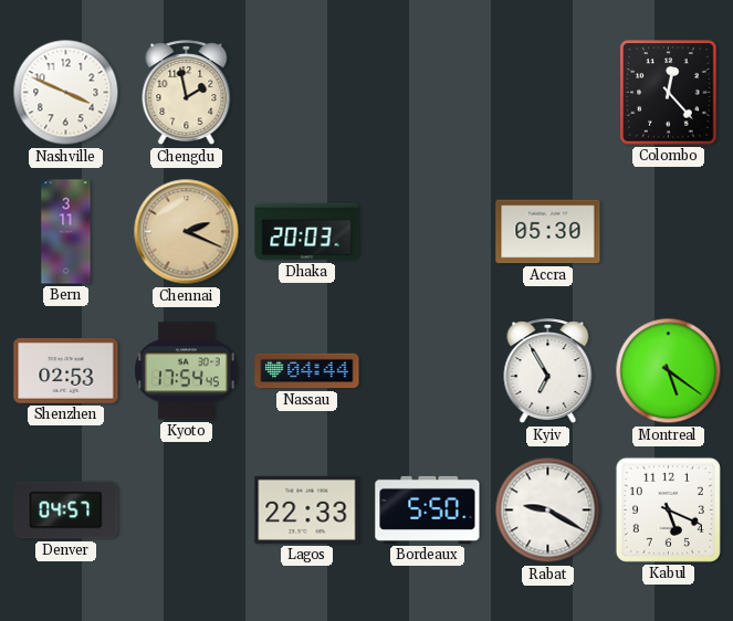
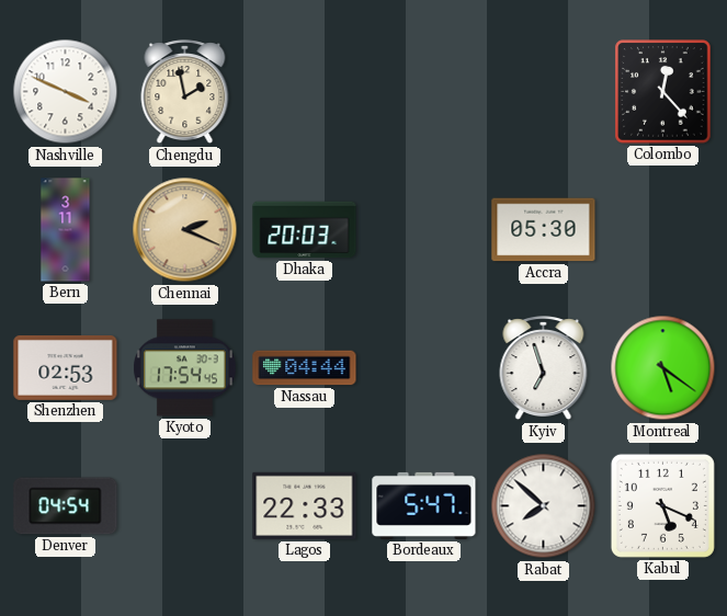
Kyiv: 6:55 -> 6:57 (544, 368)
Denver: 04:57 -> 04:54 (66, 506)
Bordeaux: 5:50 -> 5:47 (424, 505)
Rabat: 9:20 -> 7:52 (544, 506)
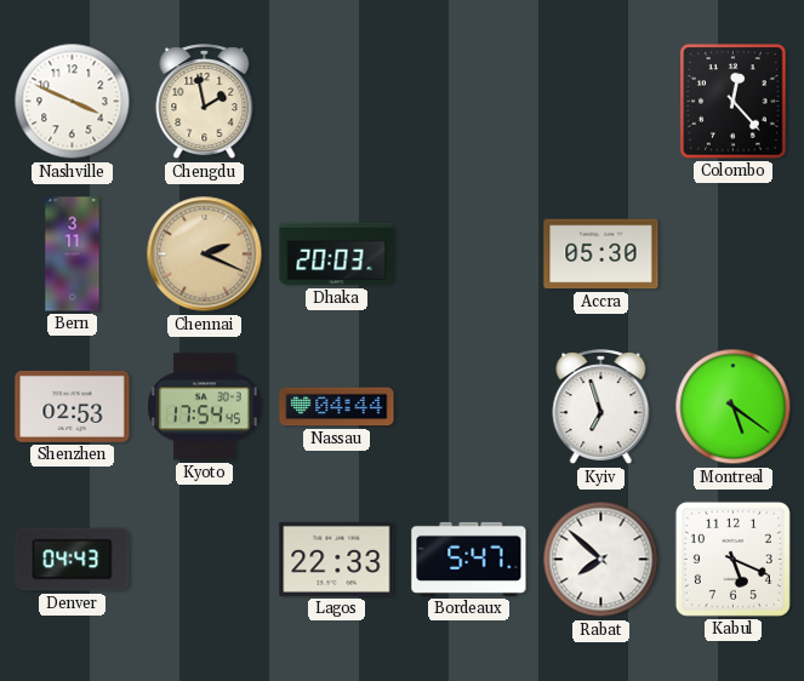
Denver: 04:54 -> 04:43 (73, 560)
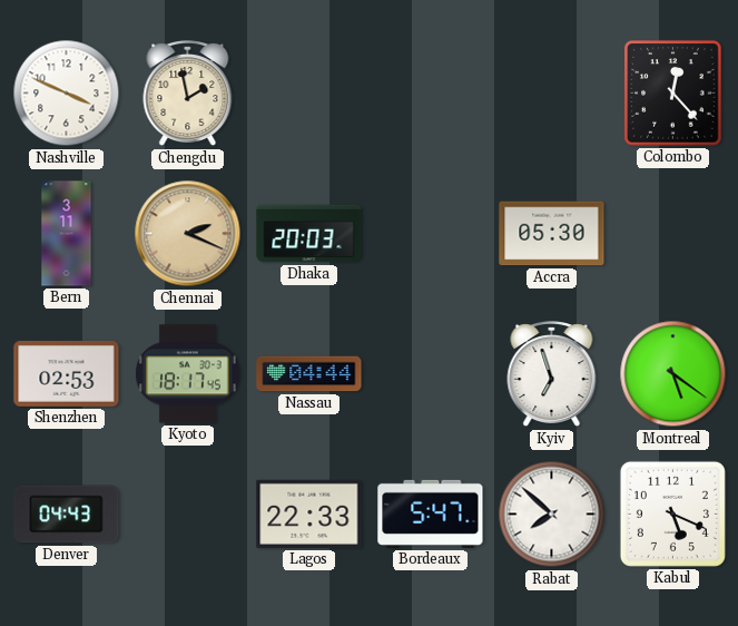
Kyoto: 17:54 -> 18:17 (188, 374)
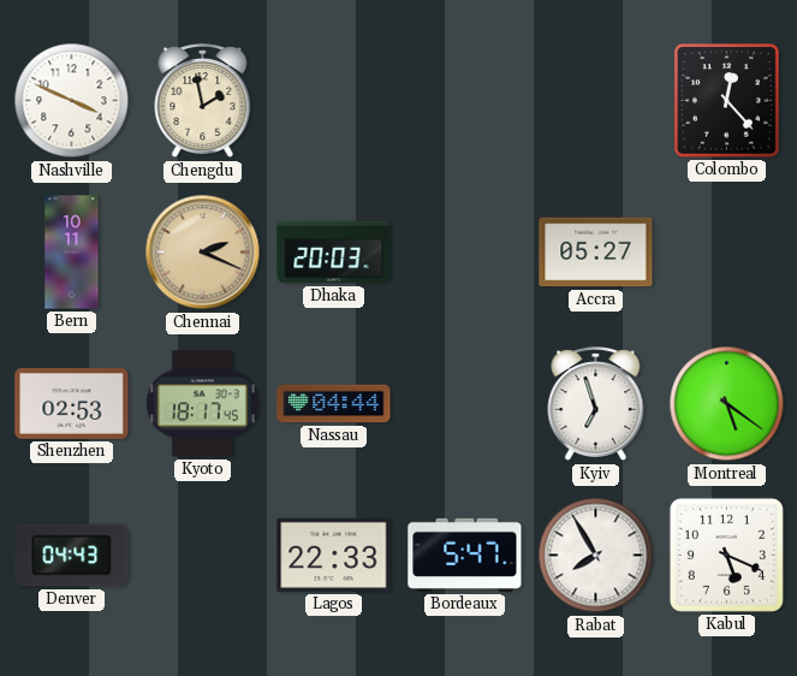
Bern: 3:11 -> 10:11 (72, 253)
Accra: 05:30 -> 05:27 (596, 253)
Rabat: 7:52 -> 7:55 (596, 556)
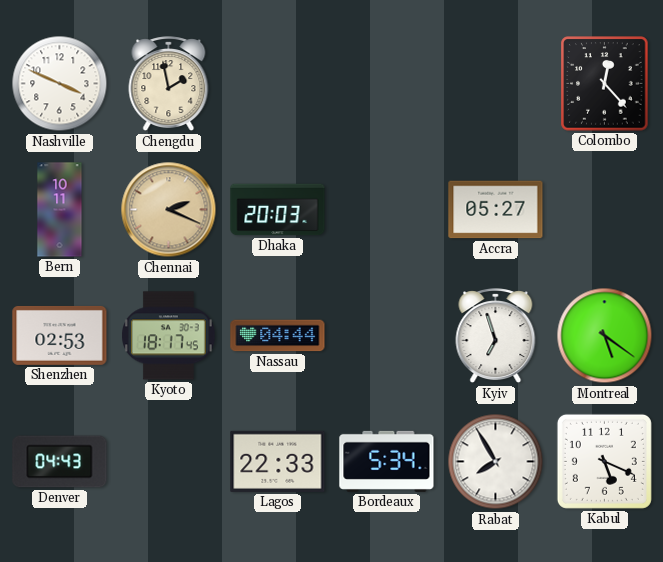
Bordeaux: 5:47 -> 5:34 (387, 461)
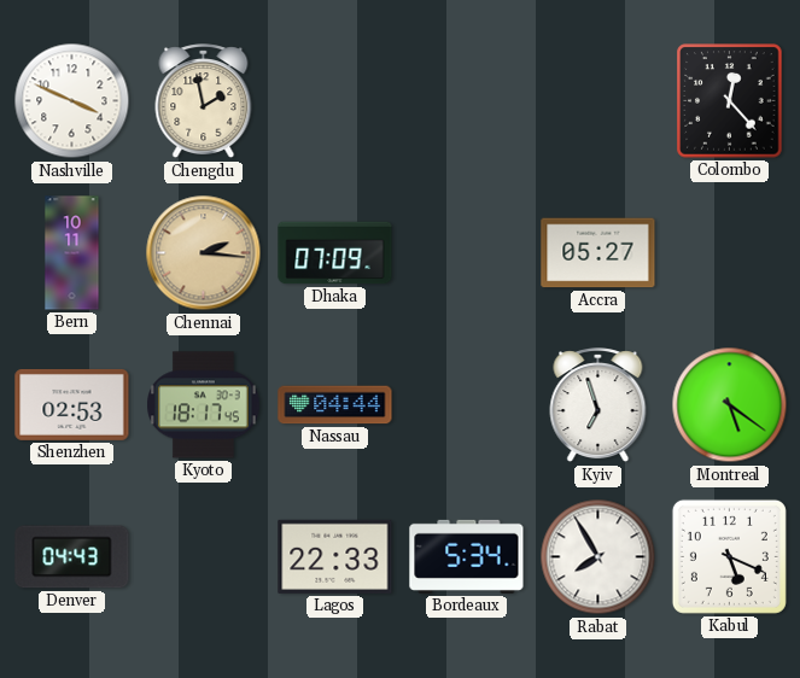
Chennai: 2:19 -> 2:16 (204, 253)
Dhaka: 20:03 -> 07:09 (335, 253)
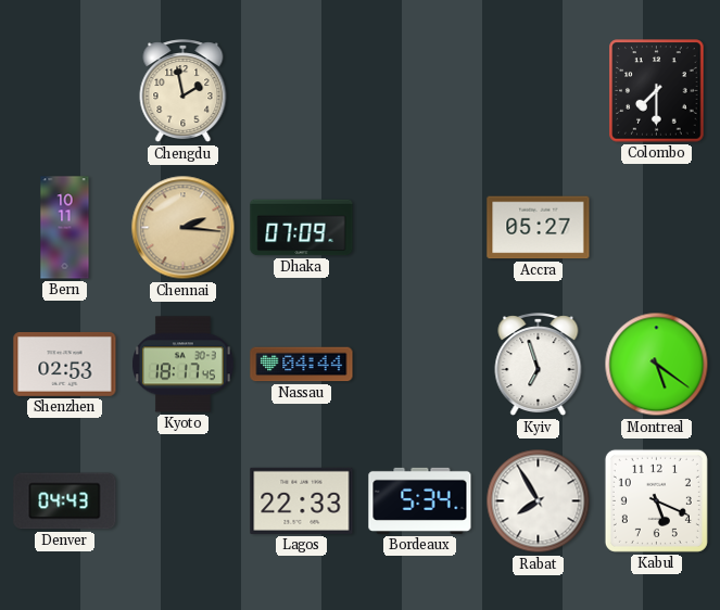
Nashville: 3:49 -> none (72, 101)
Colombo: 12:23 -> 7:30 (657, 91)
